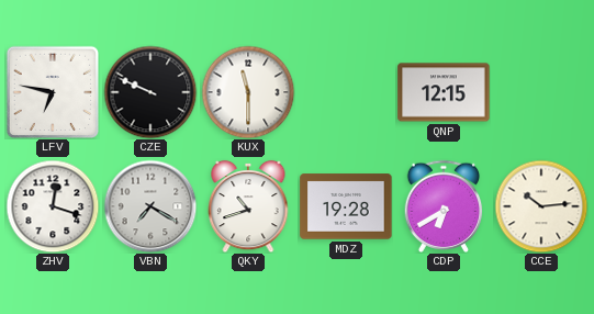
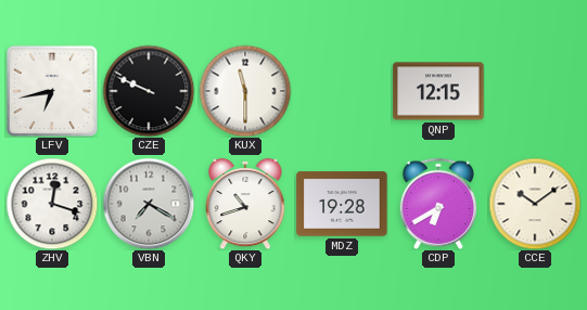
LFV: 6:47 -> 6:43 (52, 91)
CCE: 10:14 -> 10:09 (535, 204)
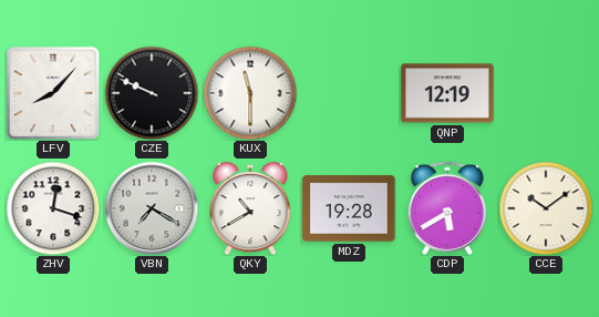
LFV: 6:43 -> 8:07 (53, 93)
QNP: 12:15 -> 12:19 (447, 93)
QKY: 10:42 -> 10:40 (250, 208)
CDP: 6:40 -> 5:40 (447, 208)
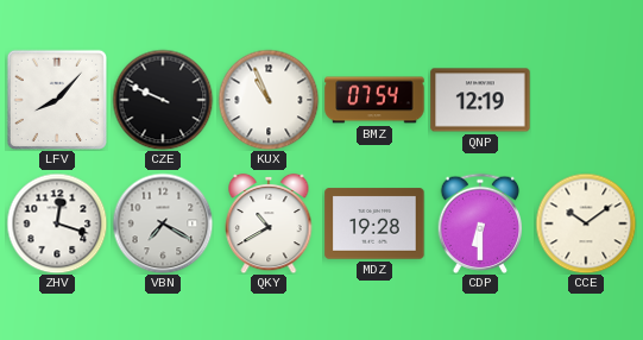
KUX: 11:30 -> 10:56 (269, 100)
BMZ: none -> 07:54 (374, 100)
CDP: 5:40 -> 6:30 (480, 223)
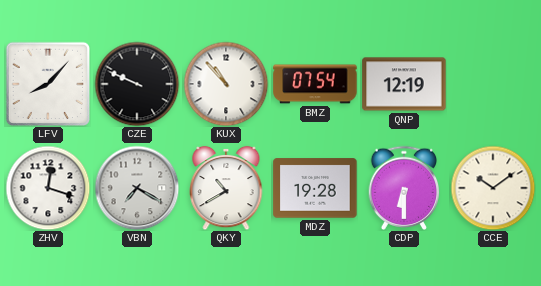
KUX: 10:56 -> 10:53 (226, 84)
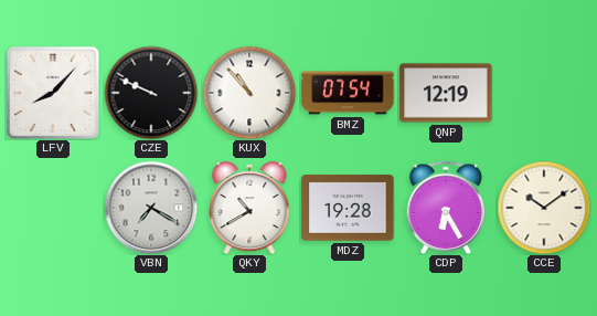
ZHV: 12:18 -> none (48, 188)
CDP: 6:30 -> 6:25 (446, 208)
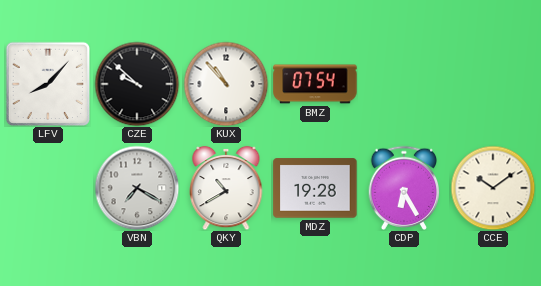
CZE: 9:49 -> 9:52 (137, 84)
QNP: 12:19 -> none (446, 93)
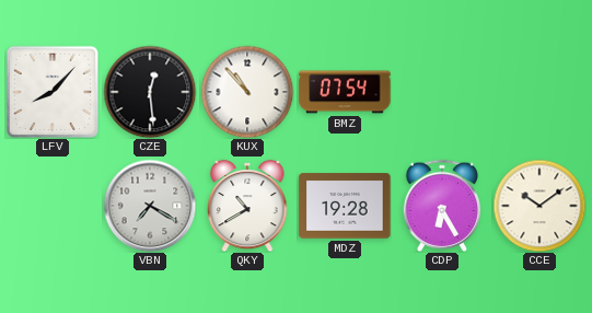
CZE: 9:52 -> 12:29 (150, 92)
